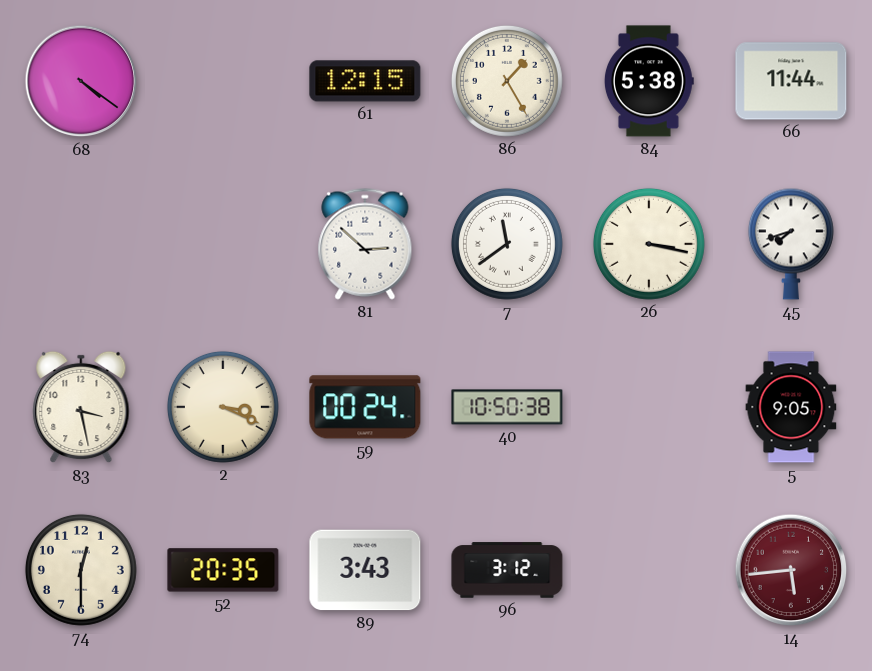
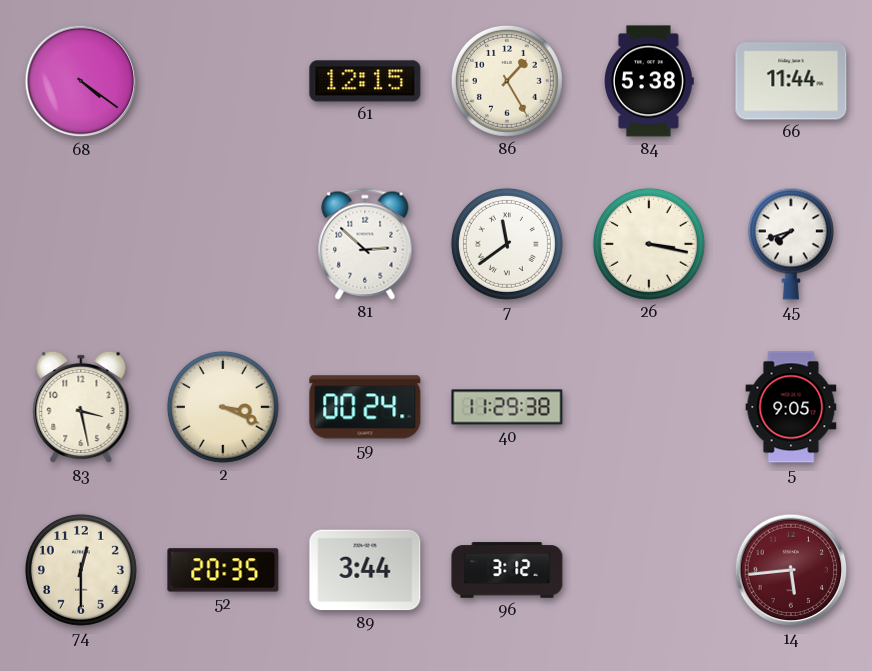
40: 10:50 -> 11:29 (507, 407)
89: 3:43 -> 3:44 (365, 570)
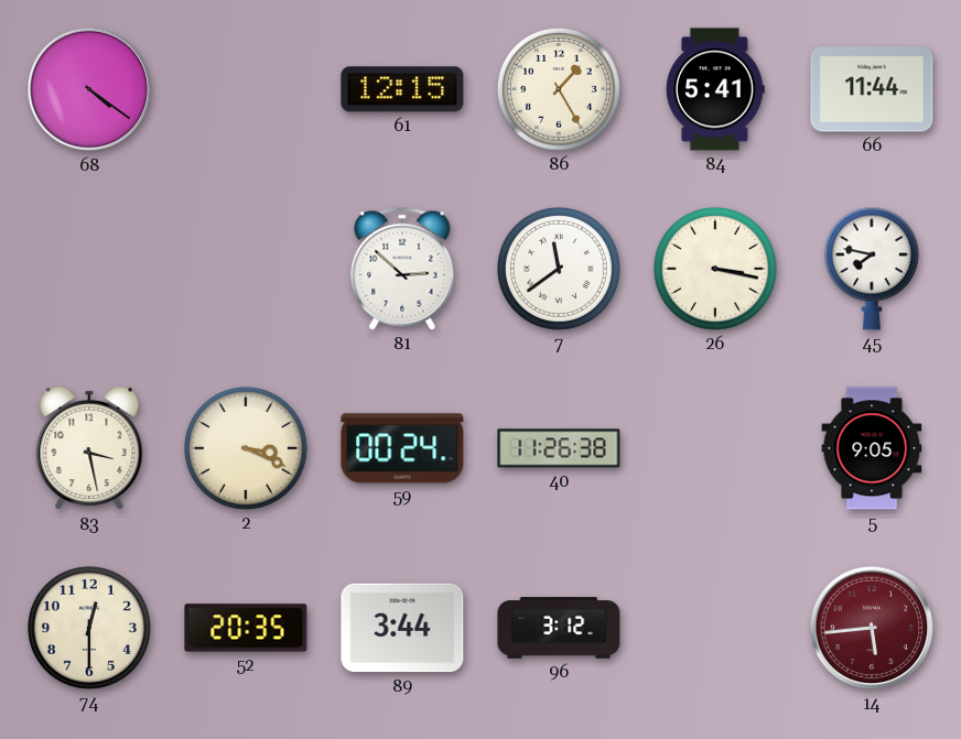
84: 5:38 -> 5:41 (715, 89)
45: 7:42 -> 7:47 (872, 269)
40: 11:29 -> 11:26 (559, 448)
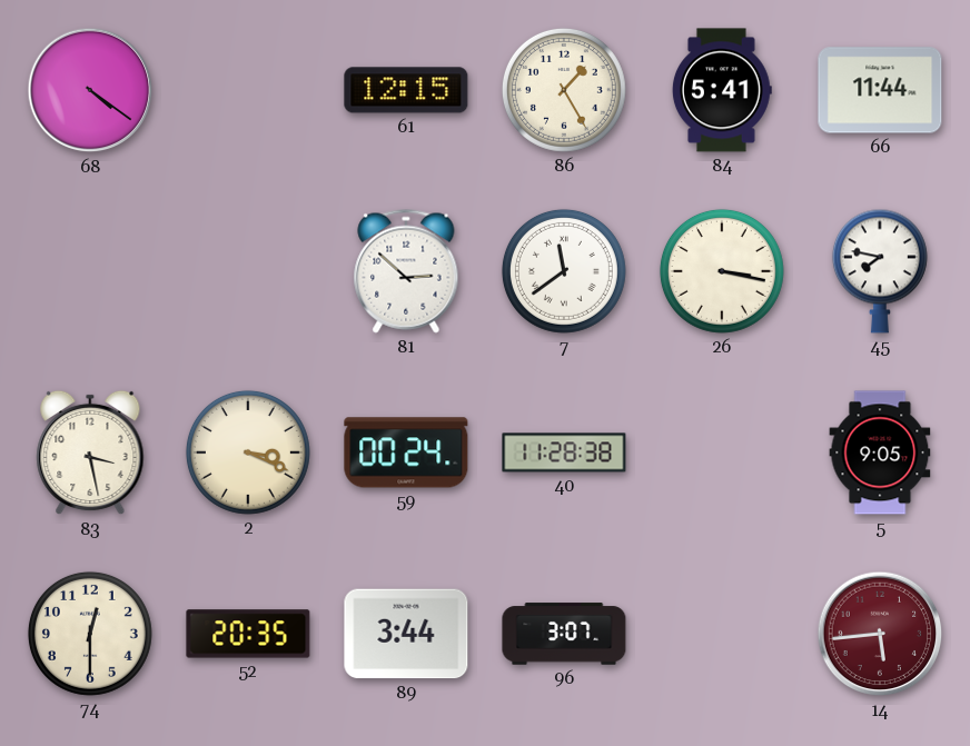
40: 11:26 -> 11:28 (564, 452)
96: 3:12 -> 3:07 (564, 634)
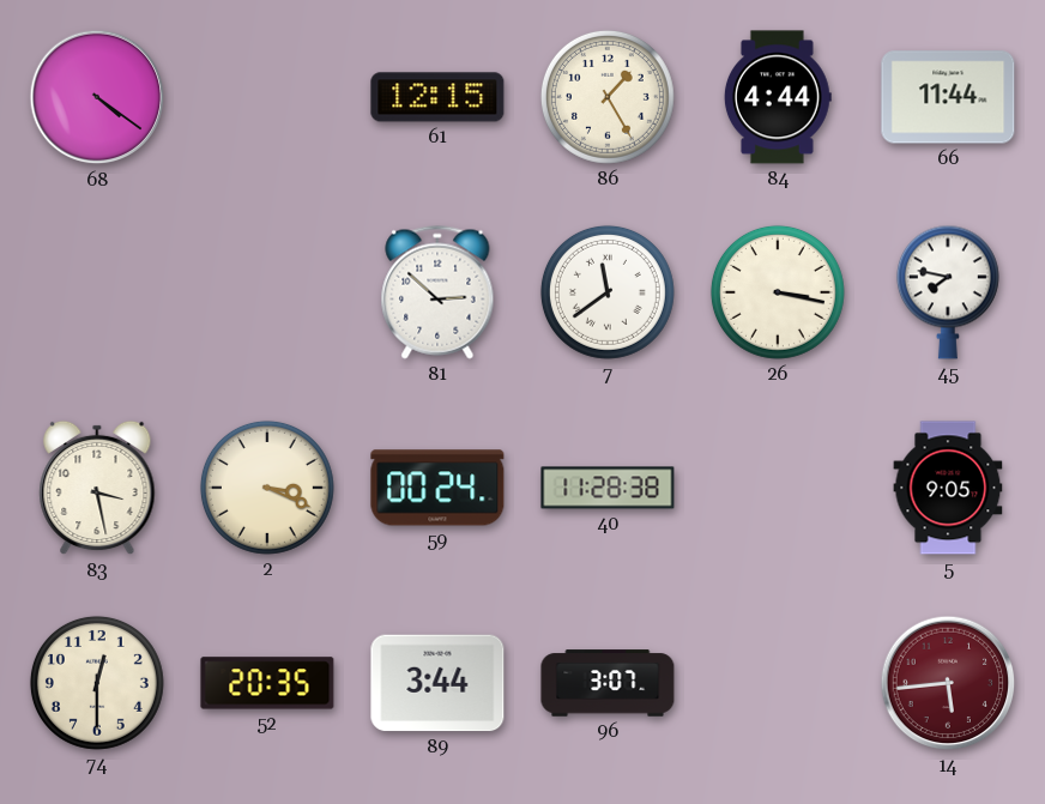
84: 5:41 -> 4:44 (778, 97)
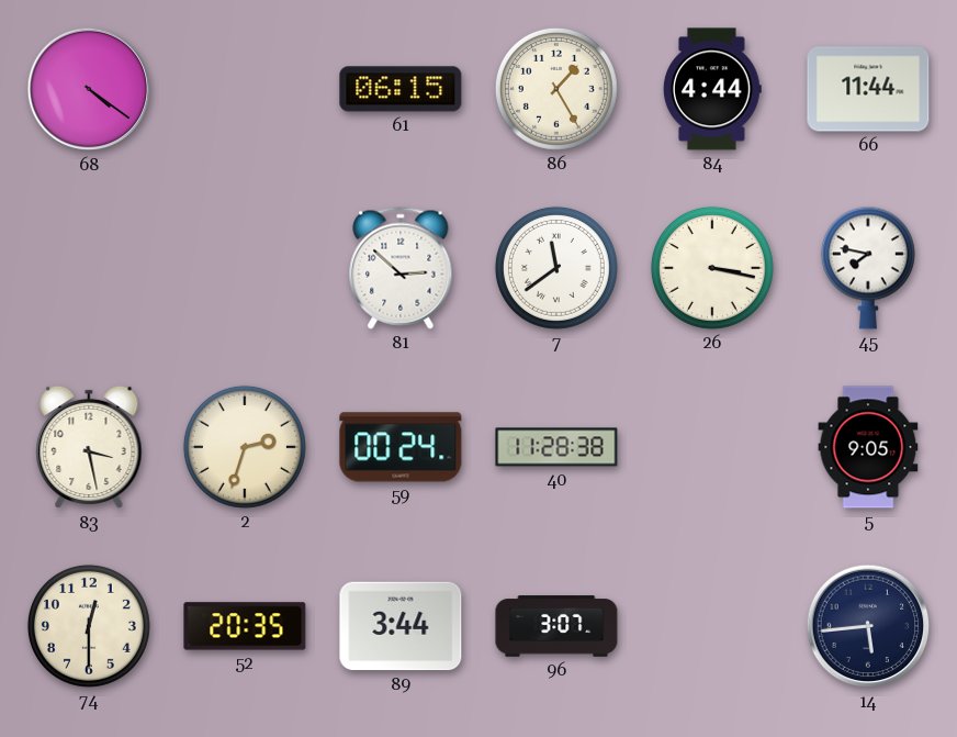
61: 12:15 -> 06:15 (401, 89)
2: 3:19 -> 2:33 (245, 447)
14 dial: burgundy -> navy (868, 626)
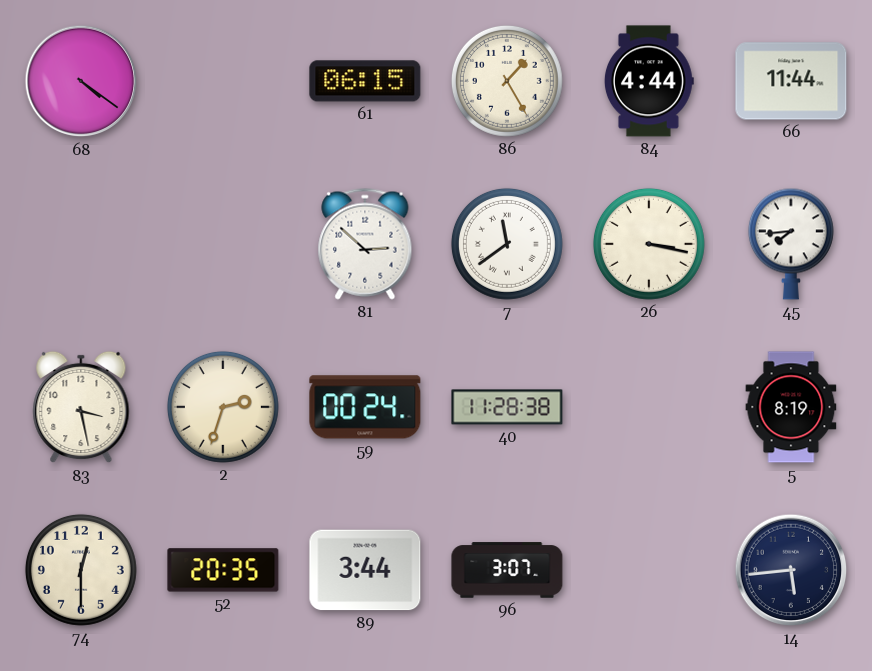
45: 7:47 -> 7:44 (791, 244)
5: 9:05 -> 8:19 (791, 407)
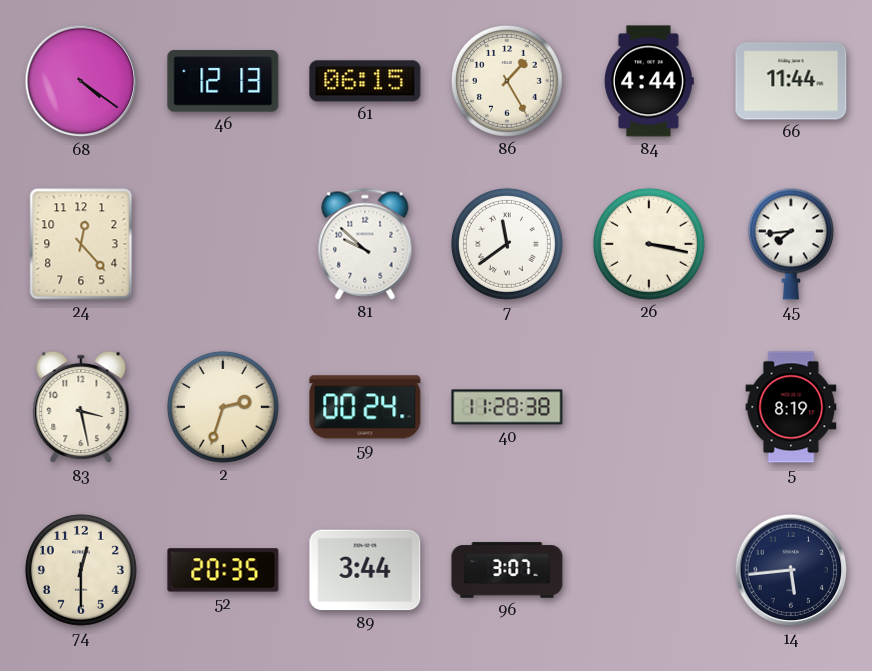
46: none -> 12:13 (223, 81)
24: none -> 12:23 (81, 244)
81: 2:52 -> 9:52 (365, 244)
